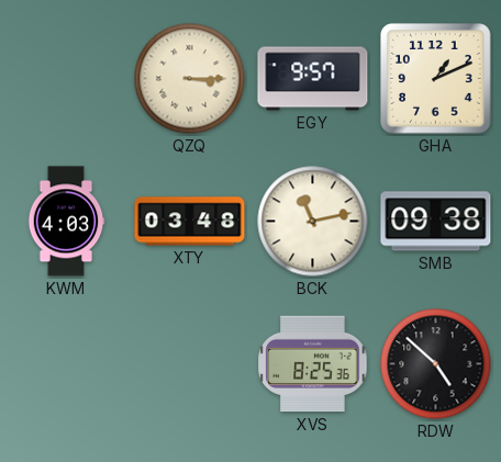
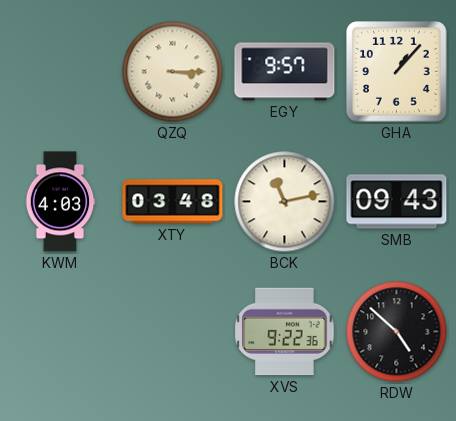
GHA: 1:11 -> 1:07 (397, 72)
SMB: 09:38 -> 09:43 (397, 202)
XVS: 8:25 -> 9:22 (285, 332)
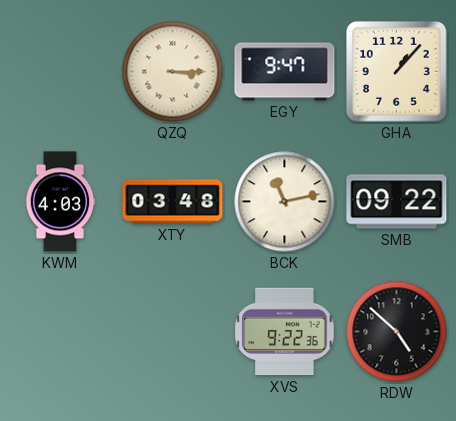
EGY: 9:57 -> 9:47 (285, 72)
SMB: 09:43 -> 09:22 (397, 202)
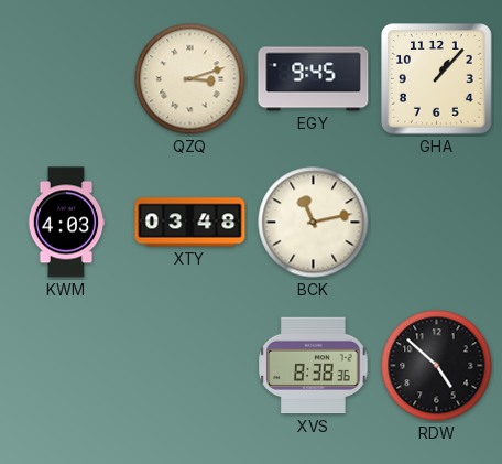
QZQ: 3:15 -> 3:12 (190, 79)
EGY: 9:47 -> 9:45 (314, 79)
SMB: 09:22 -> none (397, 202)
XVS: 9:22 -> 8:38 (314, 366)
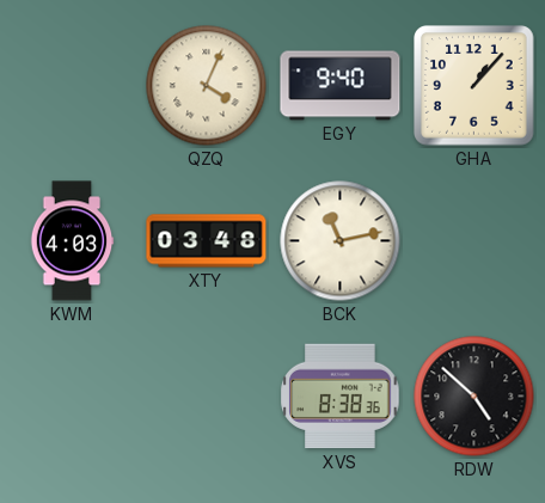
QZQ: 3:12 -> 4:04 (207, 86)
EGY: 9:45 -> 9:40 (341, 86)
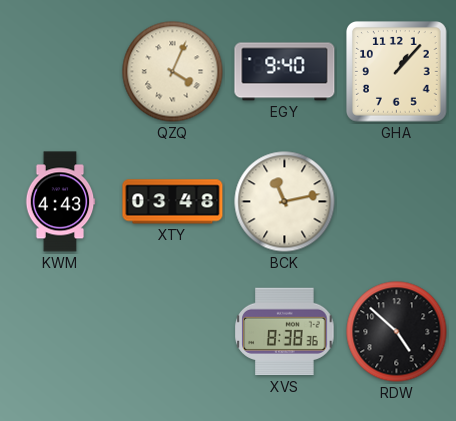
KWM: 4:03 -> 4:43 (60, 202)
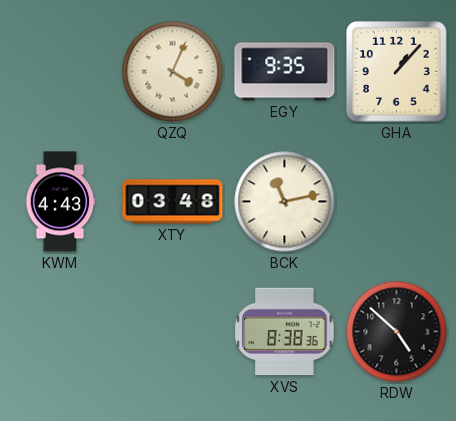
EGY: 9:40 -> 9:35 (285, 72)
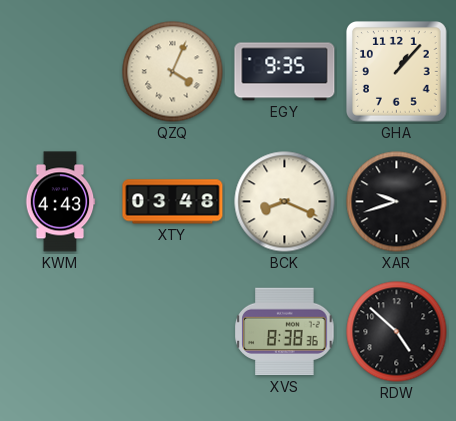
BCK: 11:13 -> 8:19 (285, 202)
XAR: none -> 9:42 (397, 202)
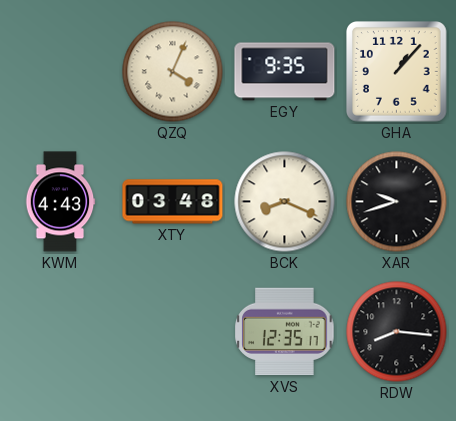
XVS: 8:38 -> 12:35 (285, 332)
RDW: 4:52 -> 8:16 (397, 332)
